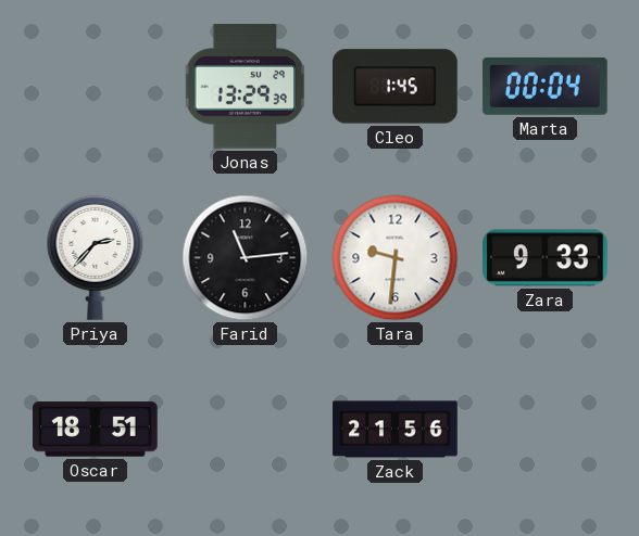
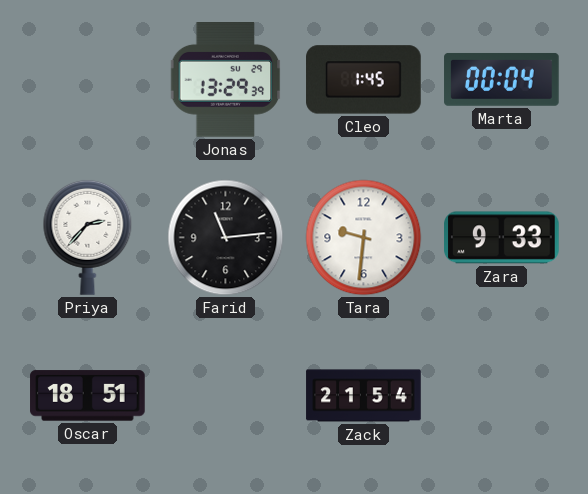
Zack: 21:56 -> 21:54 (364, 396)
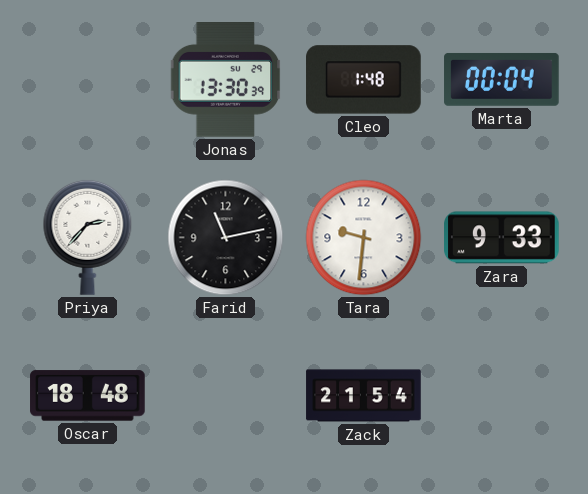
Jonas: 13:29 -> 13:30 (226, 80)
Cleo: 1:45 -> 1:48 (364, 80)
Farid: 11:14 -> 11:13 (226, 238)
Oscar: 18:51 -> 18:48 (88, 396)
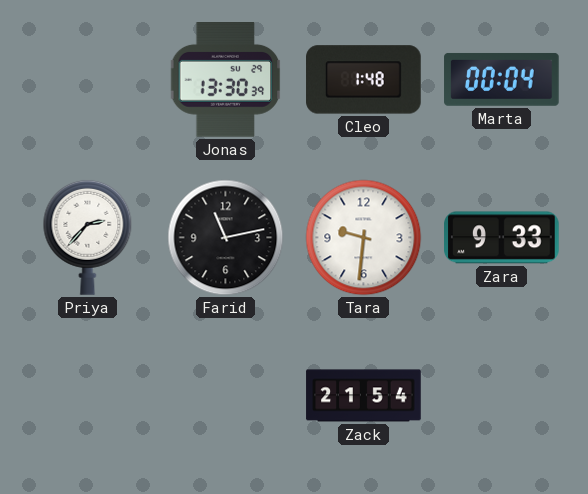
Oscar: 18:48 -> none (88, 396)
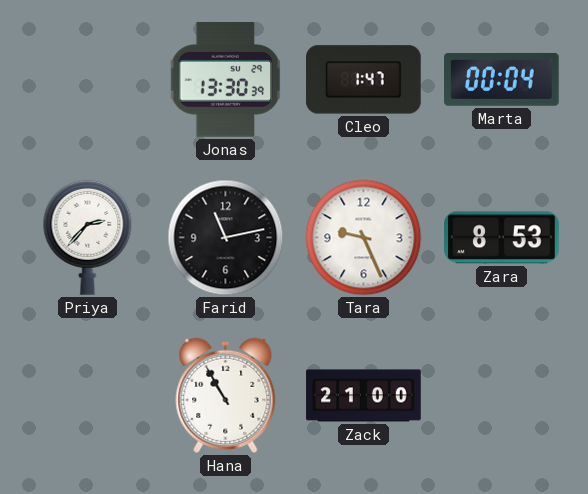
Cleo: 1:48 -> 1:47 (364, 80)
Tara: 9:31 -> 9:26 (364, 238)
Zara: 9:33 -> 8:53 (502, 238)
Hana: none -> 10:55 (226, 395)
Zack: 21:54 -> 21:00 (364, 396)
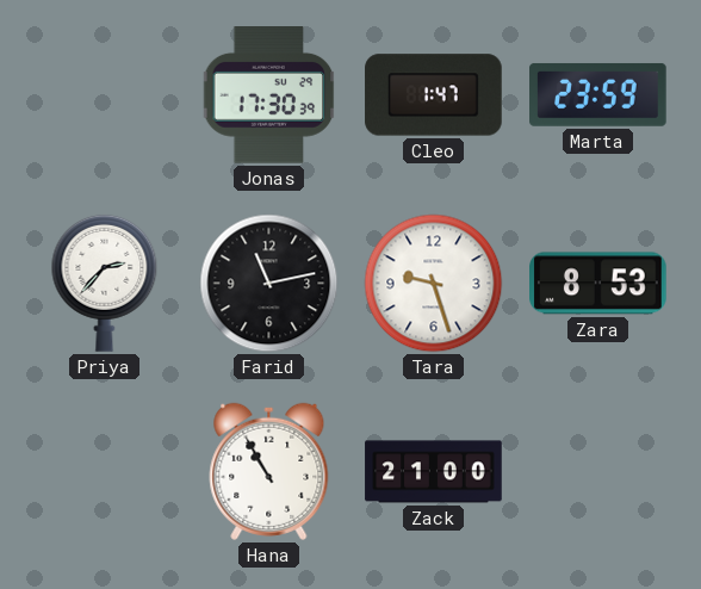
Jonas: 13:30 -> 17:30 (269, 95)
Marta: 00:04 -> 23:59 (598, 94)
Tara: 9:26 -> 9:27 (434, 284)
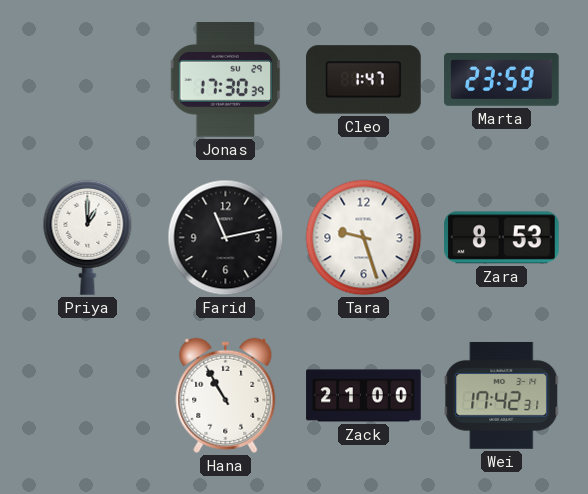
Priya: 2:37 -> 1:00 (88, 237)
Wei: none -> 17:42 (502, 395)
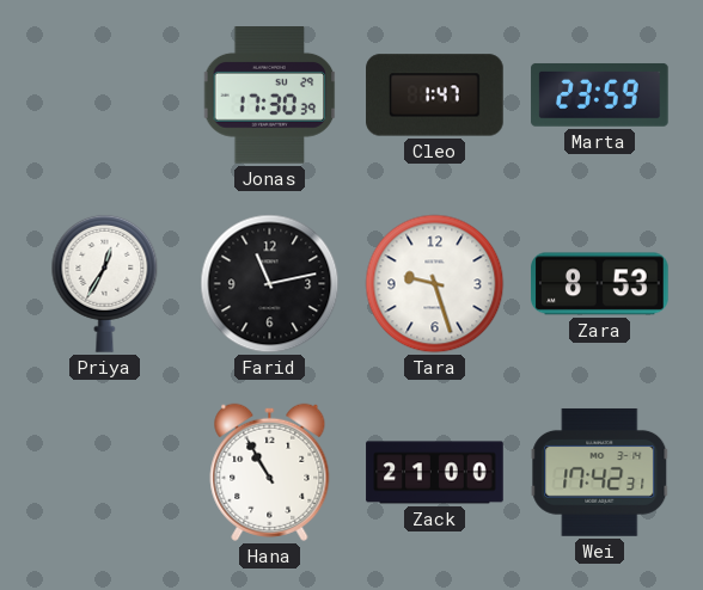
Priya: 1:00 -> 12:35 (105, 283)
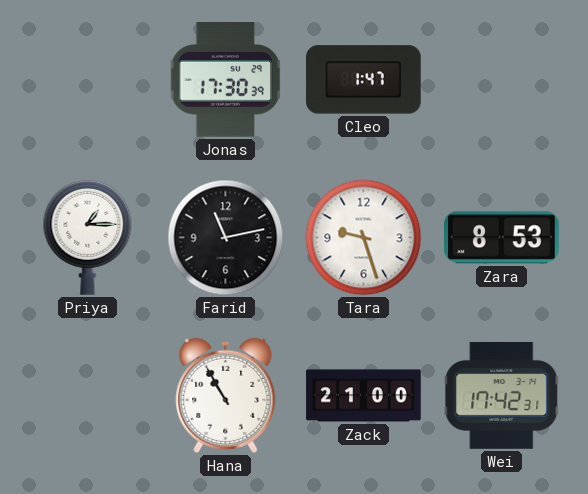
Marta: 23:59 -> none (600, 94)
Priya: 12:35 -> 1:15 (88, 237)
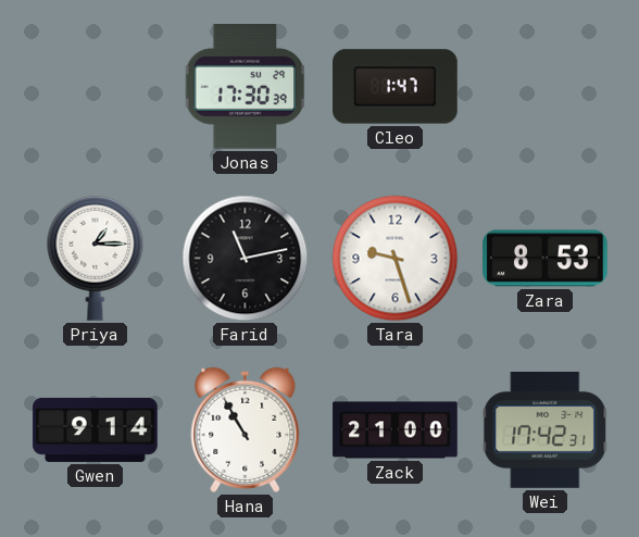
Gwen: none -> 9:14 (96, 429)
